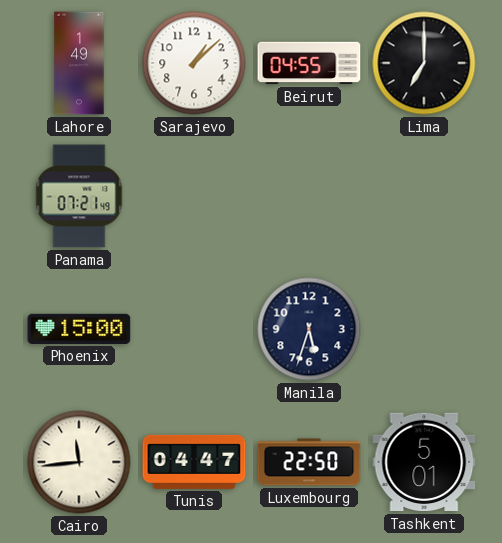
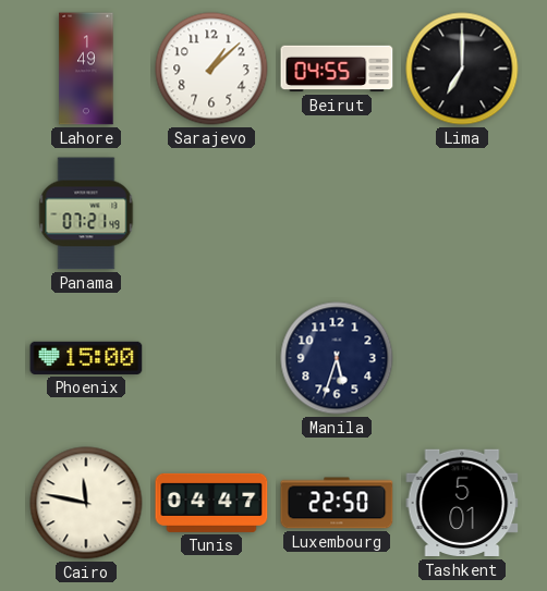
Cairo: 11:44 -> 11:47 (86, 503)
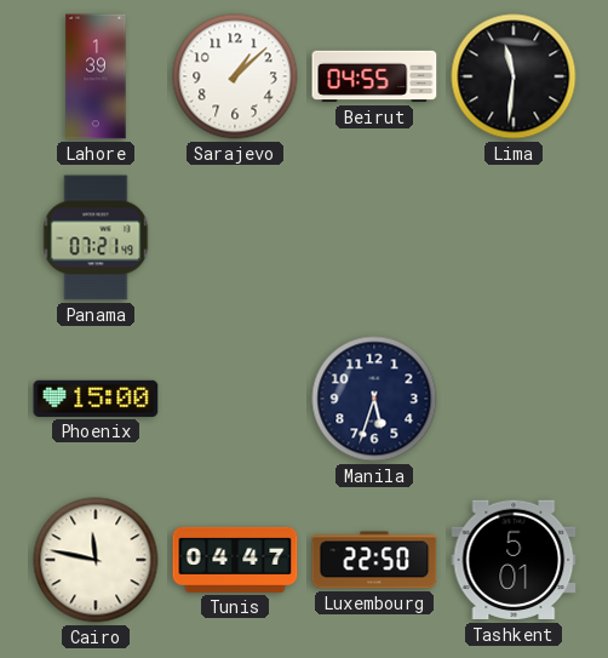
Lahore: 1:49 -> 1:39 (96, 76)
Lima: 7:00 -> 11:31 (514, 76)
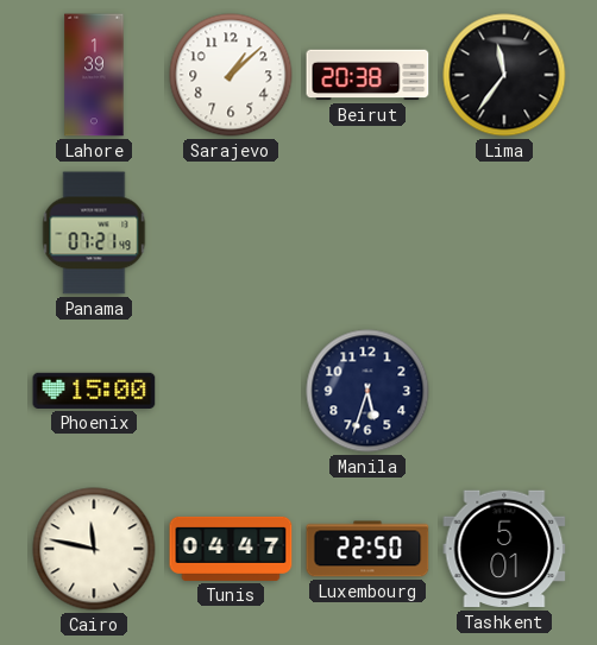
Beirut: 04:55 -> 20:38 (367, 75)
Lima: 11:31 -> 11:36 (504, 75)
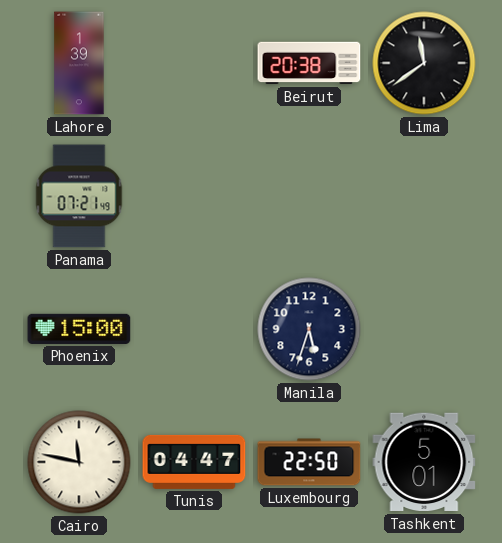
Sarajevo: 1:08 -> none (231, 75)
Lima: 11:36 -> 11:39 (424, 63)
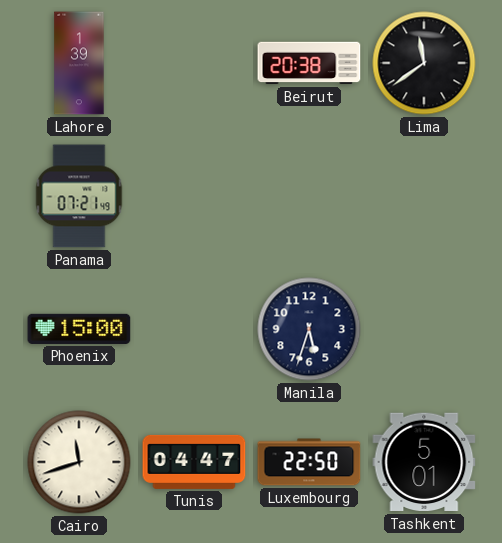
Cairo: 11:47 -> 11:42 (79, 462)
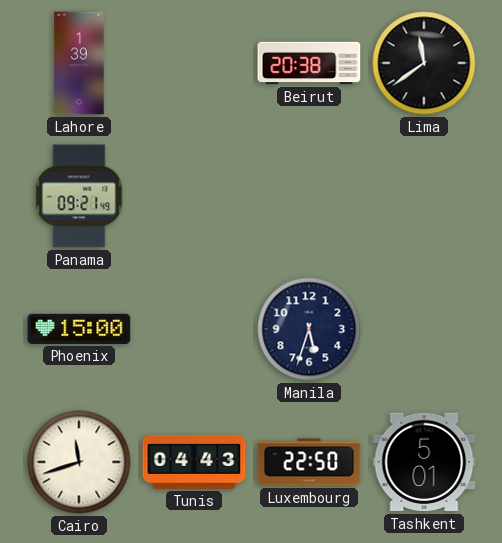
Panama: 07:21 -> 09:21 (79, 196)
Tunis: 04:47 -> 04:43 (194, 462)
